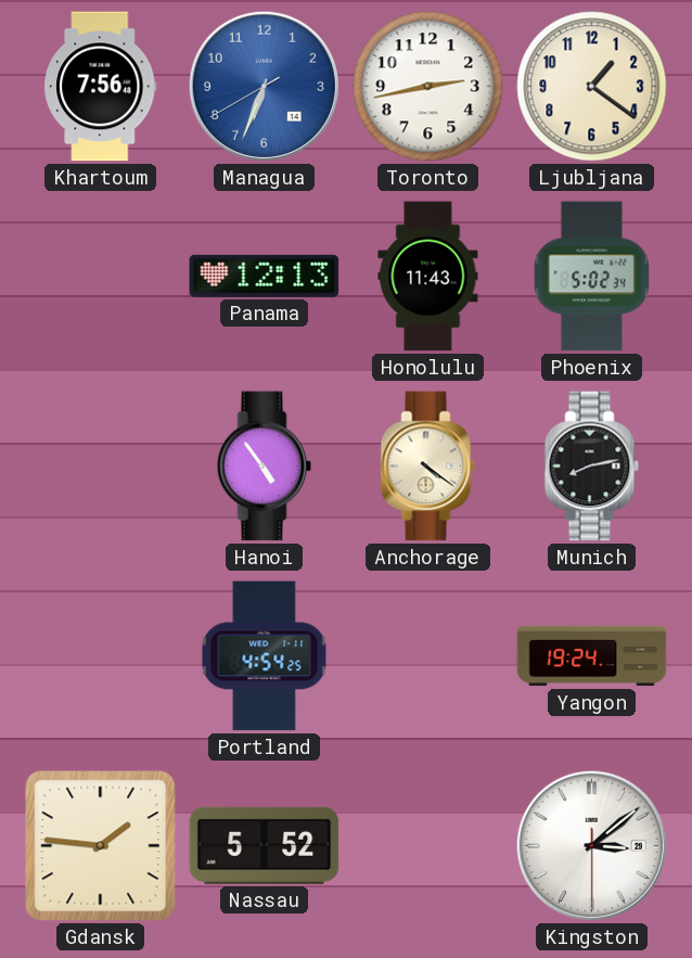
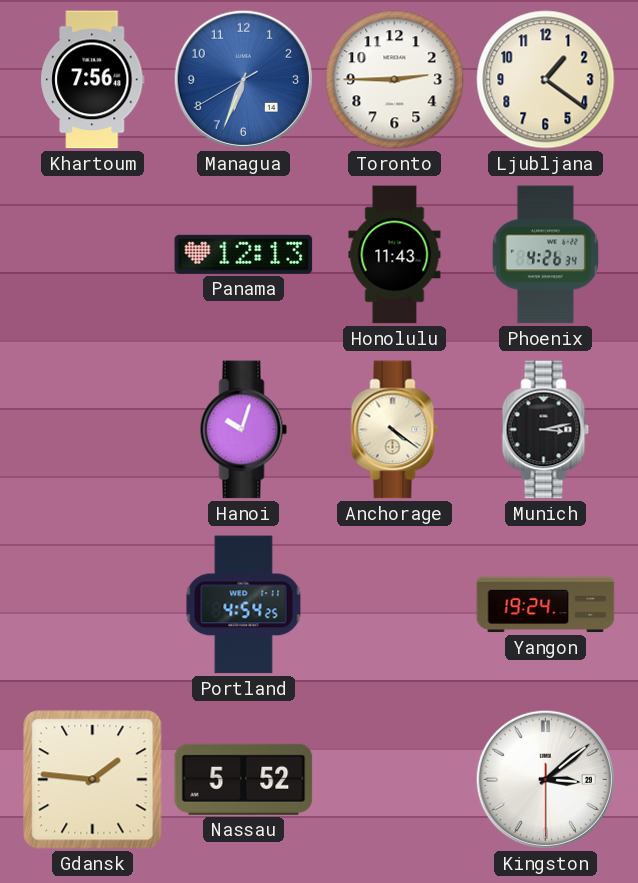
Toronto: 2:43 -> 2:45 (395, 80)
Phoenix: 5:02 -> 4:26 (545, 255)
Hanoi: 4:54 -> 10:03 (244, 430)
Munich: 8:13 -> 3:13 (546, 430)
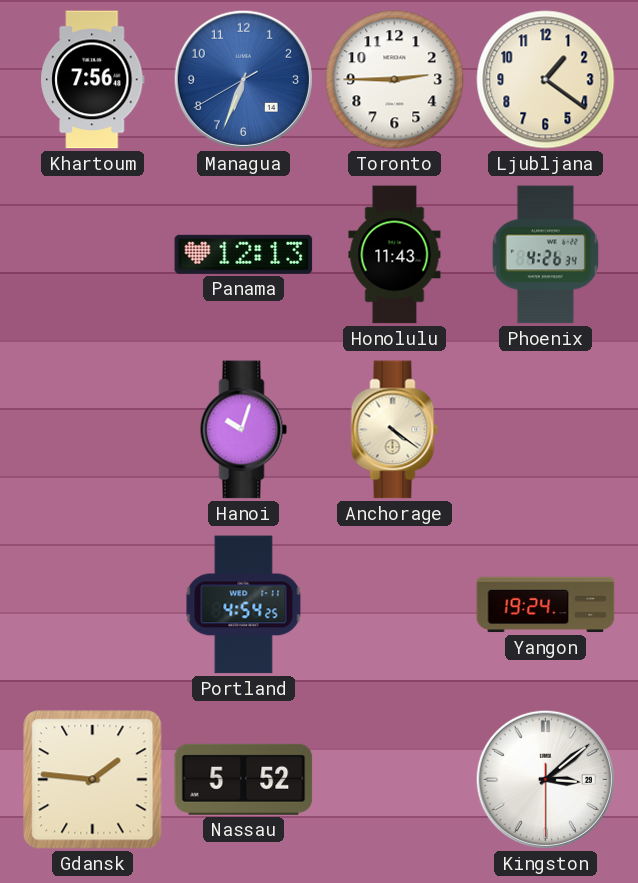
Munich: 3:13 -> none (546, 430)
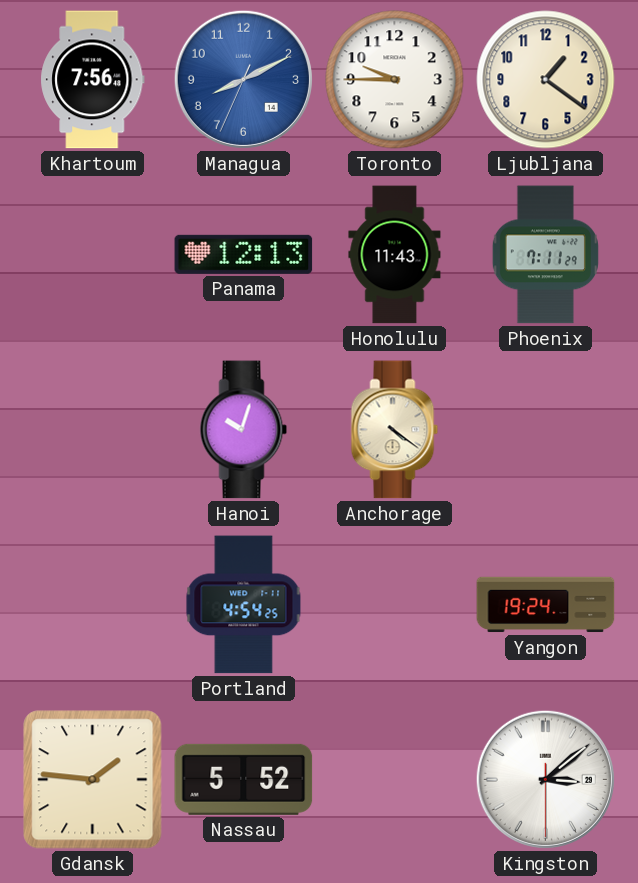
Managua: 6:33 -> 8:10 (243, 79)
Toronto: 2:45 -> 9:45 (395, 80)
Phoenix: 4:26 -> 7:11 (545, 255)
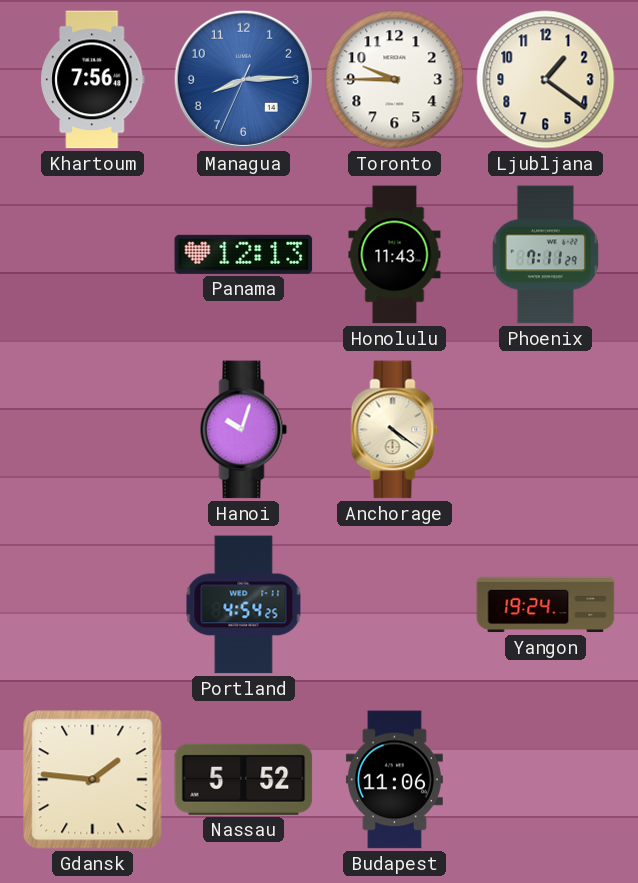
Managua: 8:10 -> 8:14 (243, 79)
Budapest: none -> 11:06 (394, 780)
Kingston: 3:08 -> none (545, 779)
